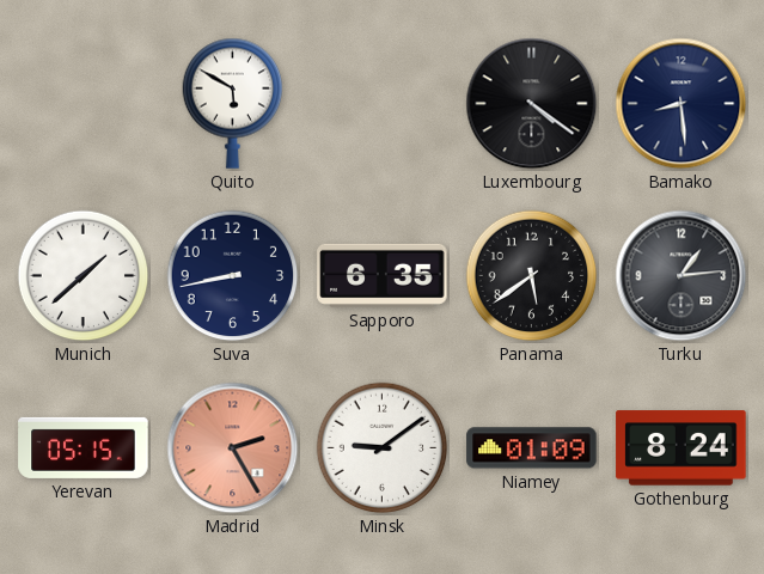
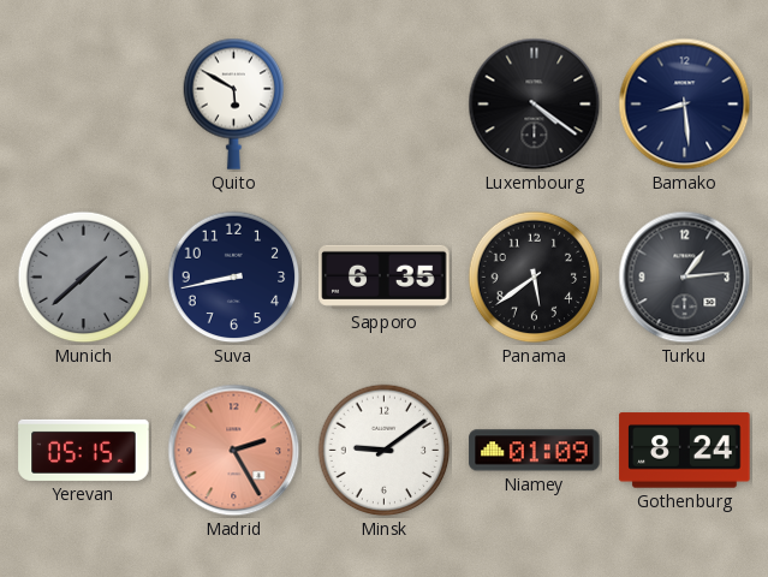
Munich dial: white -> grey (84, 278)
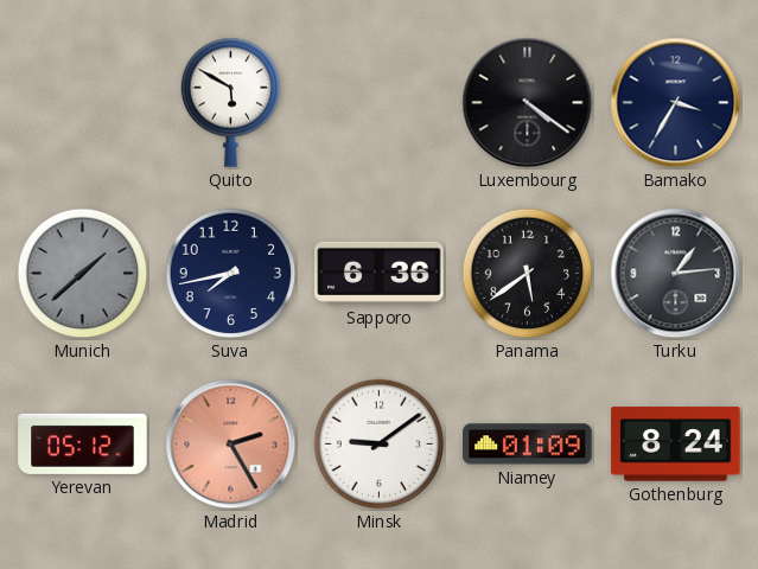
Bamako: 8:29 -> 3:35 (676, 103)
Suva: 8:43 -> 7:43 (231, 274)
Sapporo: 6:35 -> 6:36 (380, 273)
Yerevan: 05:15 -> 05:12 (83, 443)
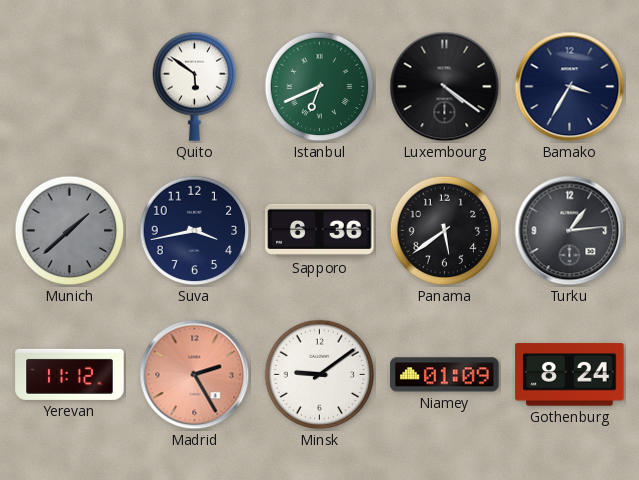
Quito: 5:50 -> 5:51 (195, 86)
Istanbul: none -> 6:41 (320, 87)
Suva: 7:43 -> 3:43 (195, 231)
Yerevan: 05:12 -> 11:12 (70, 374)
